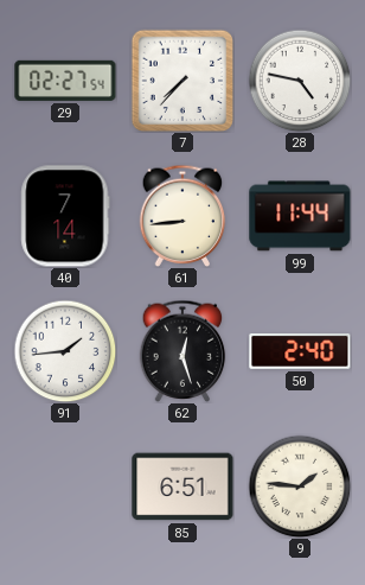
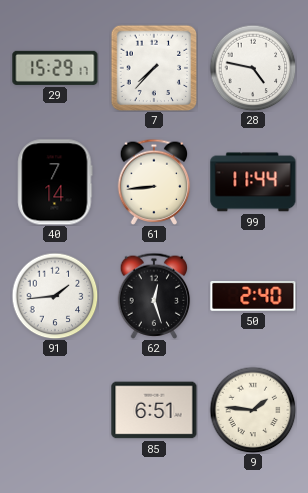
29: 02:27 -> 15:29 (55, 68)
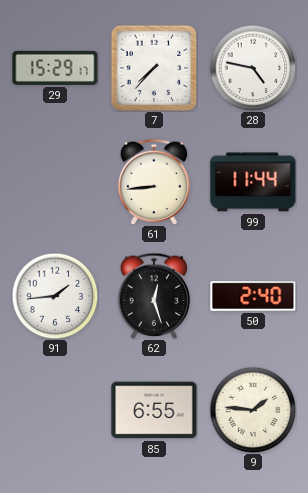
40: 7:14 -> none (55, 182)
85: 6:51 -> 6:55 (154, 410)
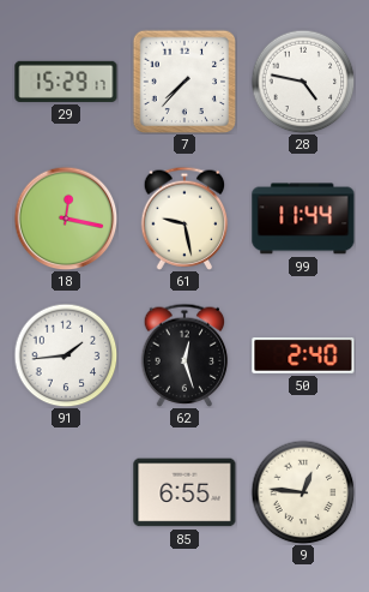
18: none -> 12:17 (66, 219)
61: 8:44 -> 9:28 (184, 219)
9: 1:46 -> 12:46 (303, 492)
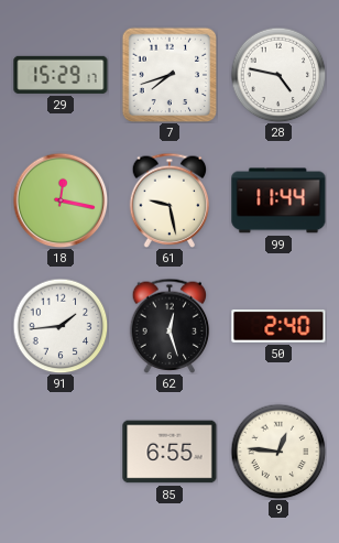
7: 7:37 -> 7:42 (169, 75)
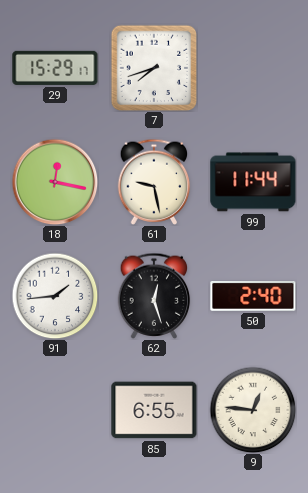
28: 4:47 -> none (278, 75)
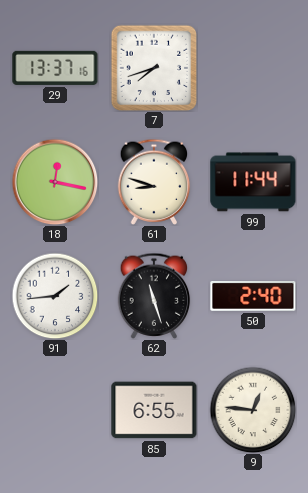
29: 15:29 -> 13:37 (55, 68)
61: 9:28 -> 8:48 (154, 182)
62: 12:27 -> 11:27 (154, 296)
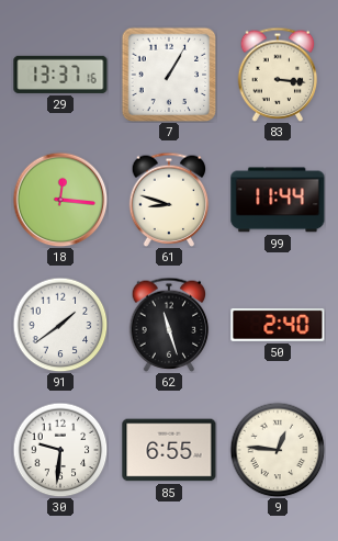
7: 7:42 -> 1:05 (169, 75)
83: none -> 3:16 (278, 75)
18: 12:17 -> 12:16 (60, 200)
91: 1:44 -> 1:39 (60, 325)
30: none -> 9:31 (60, 450)
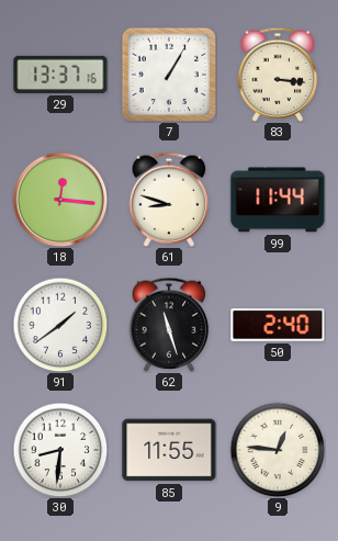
30: 9:31 -> 8:31 (60, 450)
85: 6:55 -> 11:55 (169, 450)
